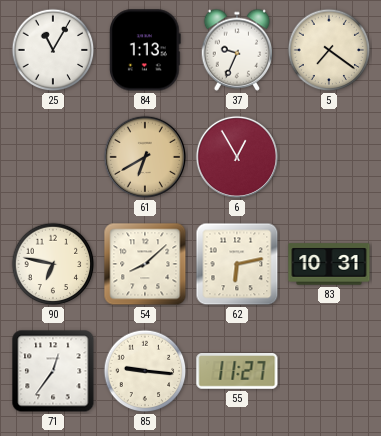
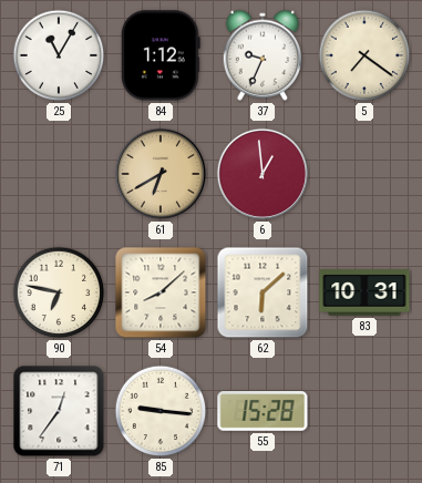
84: 1:13 -> 1:12 (161, 55)
6: 12:55 -> 12:59 (263, 174)
62: 6:13 -> 6:08 (263, 292)
55: 11:27 -> 15:28 (263, 412)
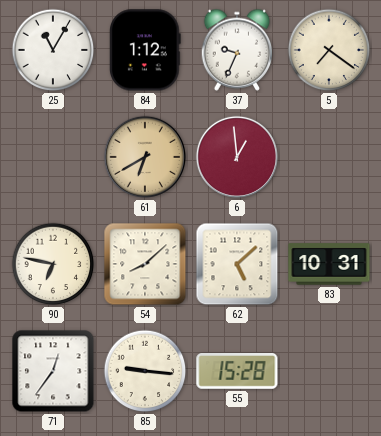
62: 6:08 -> 5:08 (237, 264)
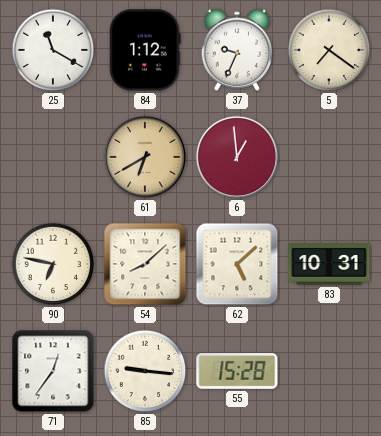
25: 11:05 -> 11:20 (53, 50)
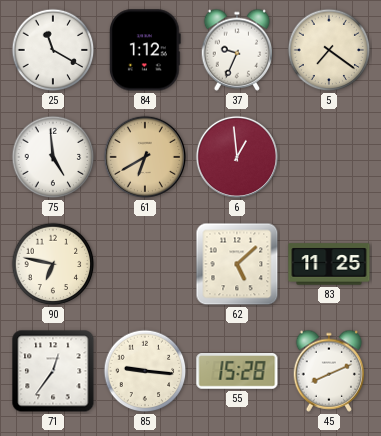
75: none -> 4:59 (53, 157)
54: 8:08 -> none (145, 264)
83: 10:31 -> 11:25 (329, 264)
45: none -> 8:11 (329, 371)
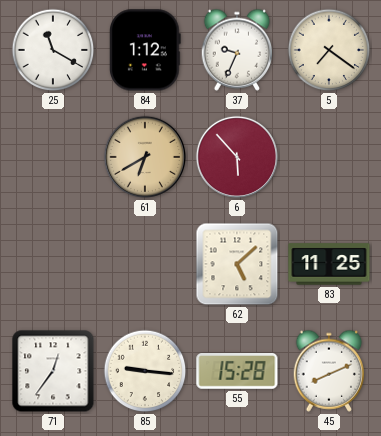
75: 4:59 -> none (53, 157)
6: 12:59 -> 5:53 (237, 157)
90: 6:47 -> none (53, 264)
